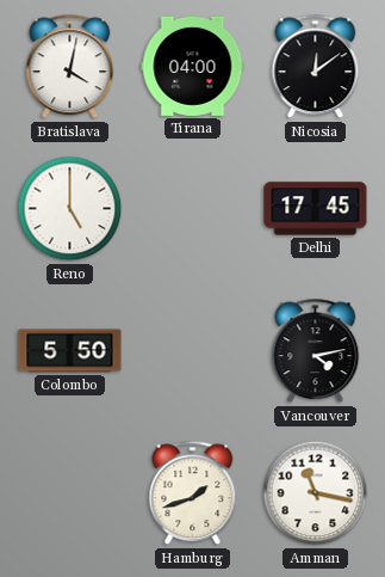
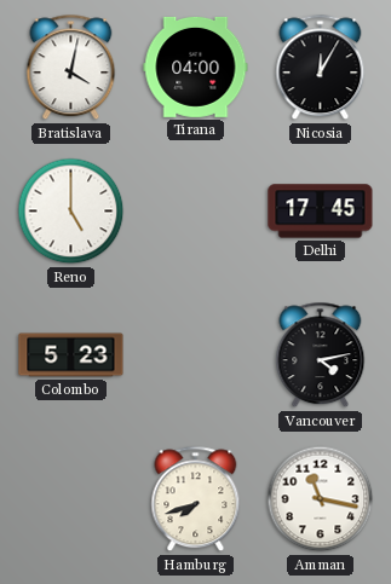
Nicosia: 12:09 -> 12:05 (321, 68)
Colombo: 5:50 -> 5:23 (71, 355)
Hamburg: 1:42 -> 7:42 (196, 499)
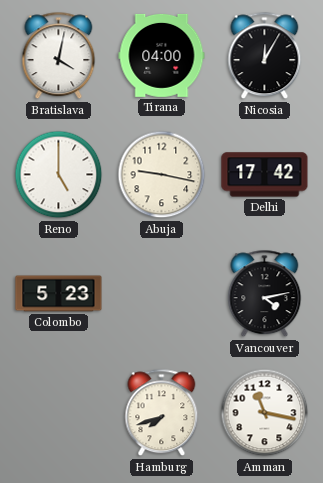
Abuja: none -> 9:17 (162, 175)
Delhi: 17:45 -> 17:42 (265, 175)
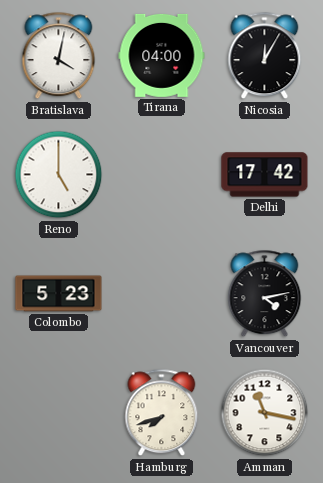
Abuja: 9:17 -> none (162, 175)
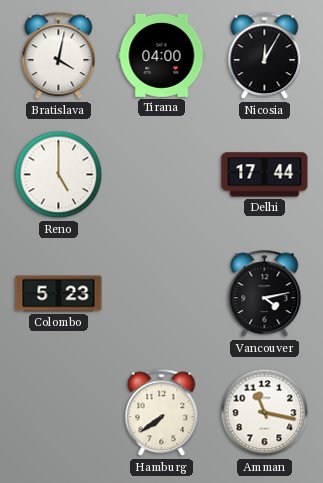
Delhi: 17:42 -> 17:44 (265, 175)
Hamburg: 7:42 -> 7:39 (162, 413)
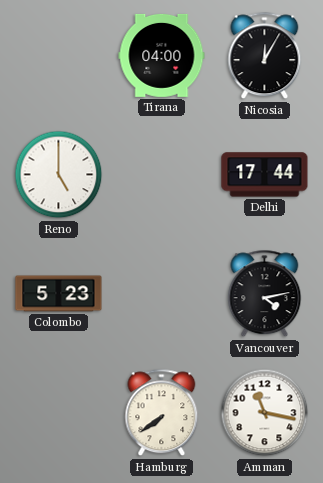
Bratislava: 4:02 -> none (59, 56)
